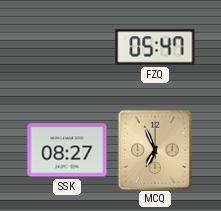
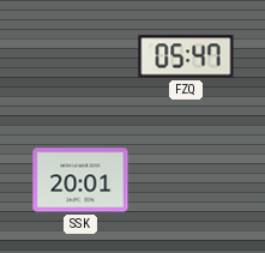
SSK: 08:27 -> 20:01 (80, 180)
MCQ: 6:56 -> none (155, 150)
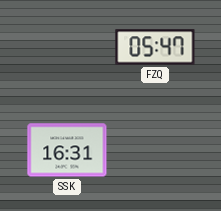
SSK: 20:01 -> 16:31 (67, 150)
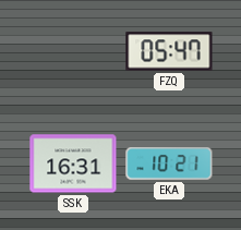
EKA: none -> 10:21 (169, 165)
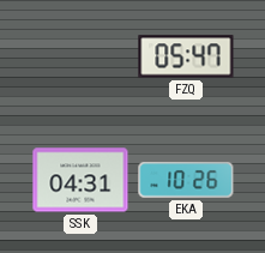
SSK: 16:31 -> 04:31 (80, 180)
EKA: 10:21 -> 10:26 (186, 181)
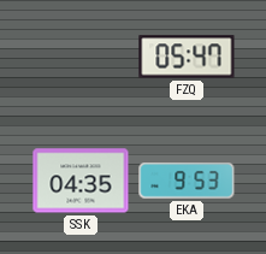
SSK: 04:31 -> 04:35 (81, 181)
EKA: 10:26 -> 9:53 (187, 182)
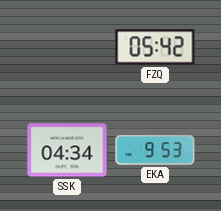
FZQ: 05:47 -> 05:42 (155, 47)
SSK: 04:35 -> 04:34 (67, 150)
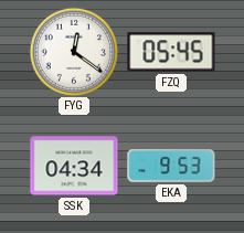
FYG: none -> 12:21 (74, 52)
FZQ: 05:42 -> 05:45 (171, 52)
